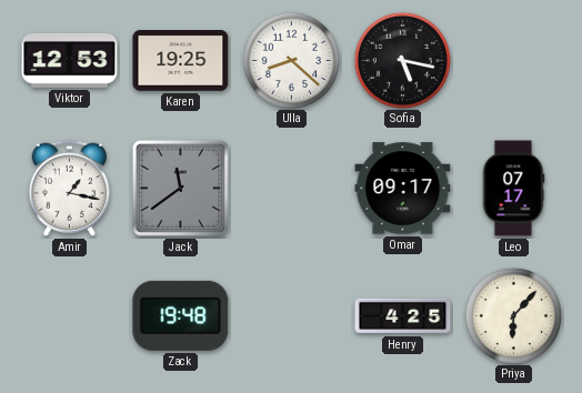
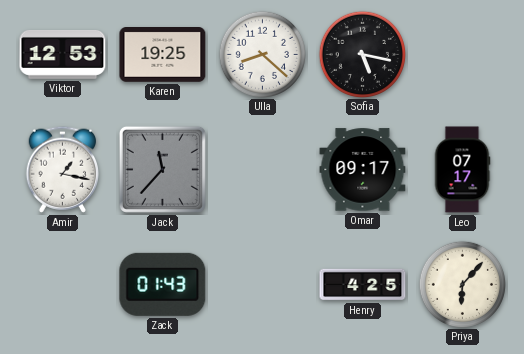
Jack: 11:39 -> 11:37 (162, 169)
Zack: 19:48 -> 01:43 (163, 284)
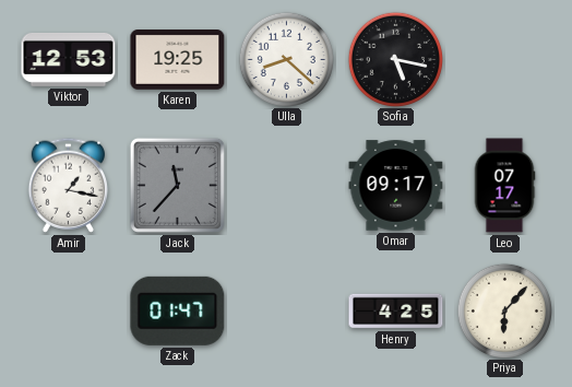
Zack: 01:43 -> 01:47 (178, 310)
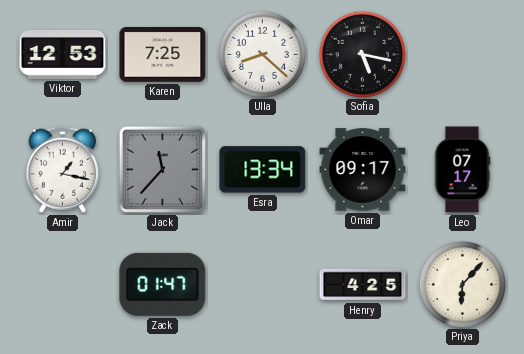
Karen: 19:25 -> 7:25 (163, 55)
Esra: none -> 13:34 (263, 170)
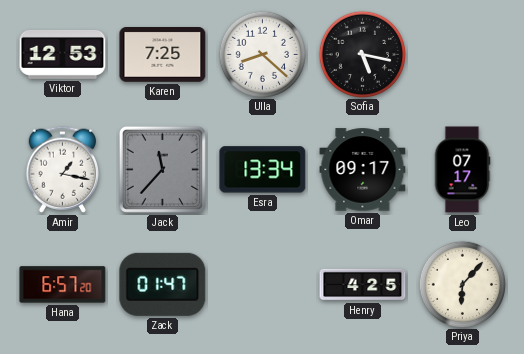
Hana: none -> 6:57 (63, 285)
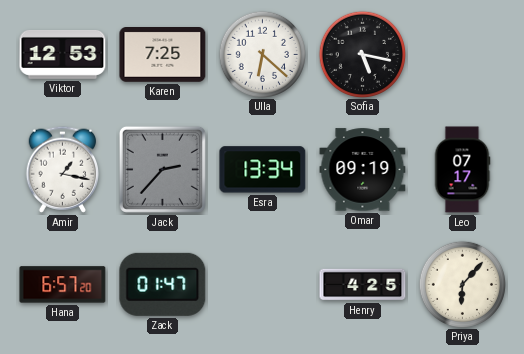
Ulla: 8:22 -> 6:22 (262, 54)
Jack: 11:37 -> 2:37 (162, 169)
Omar: 09:17 -> 09:19 (363, 170)
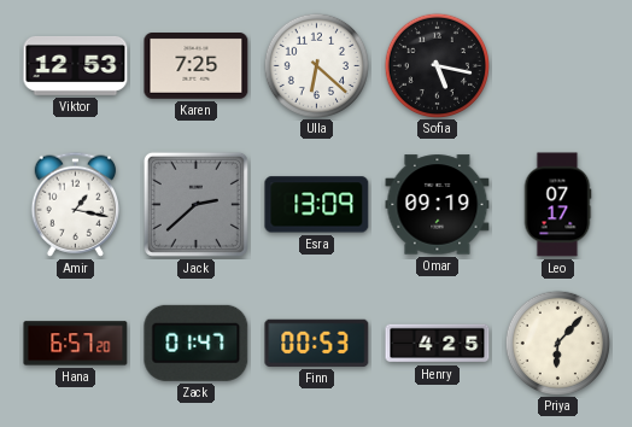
Jack: 2:37 -> 2:38 (195, 204)
Esra: 13:34 -> 13:09 (317, 205)
Finn: none -> 00:53 (317, 343)
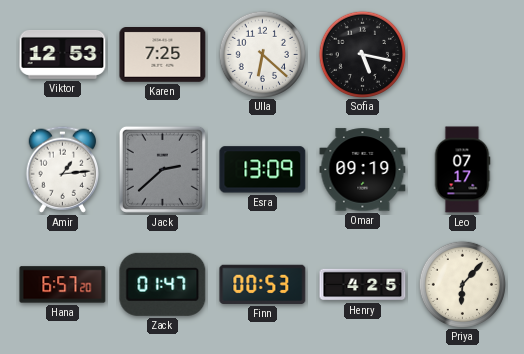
Amir: 1:17 -> 1:14 (62, 169)
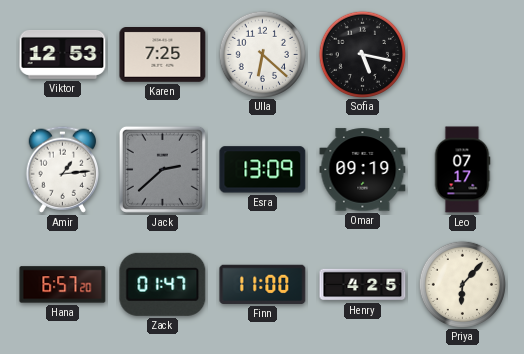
Finn: 00:53 -> 11:00 (263, 284)
